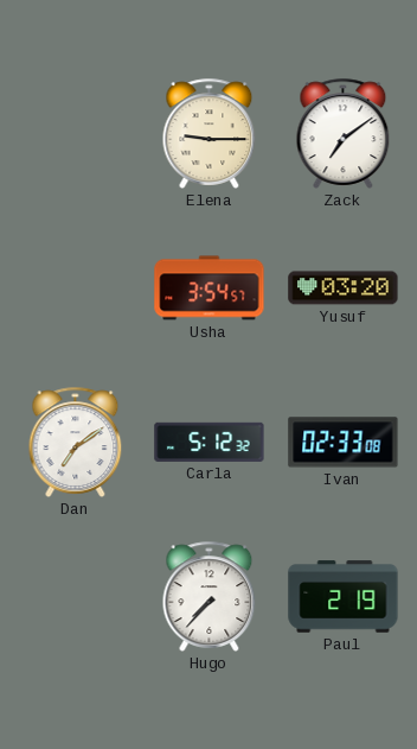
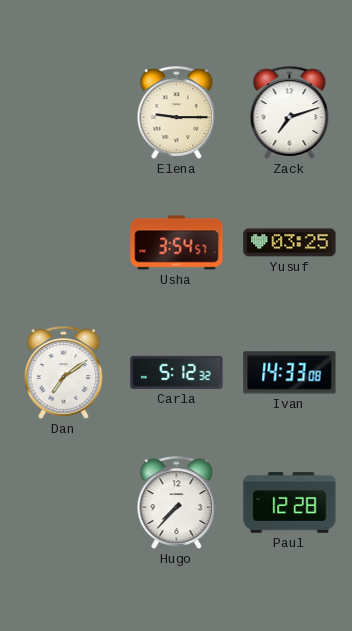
Zack: 7:09 -> 7:12 (290, 112)
Yusuf: 03:20 -> 03:25 (290, 243)
Ivan: 02:33 -> 14:33 (290, 373)
Paul: 2:19 -> 12:28 (290, 503)
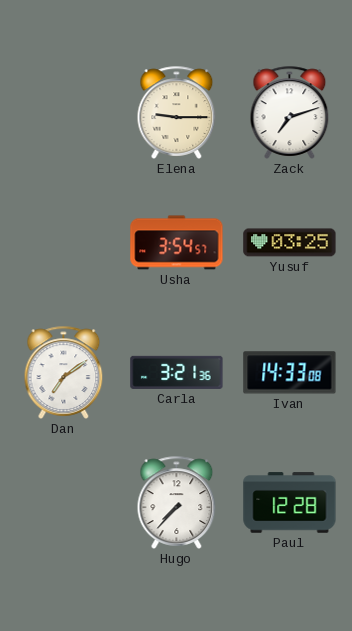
Carla: 5:12 -> 3:21 (177, 372)
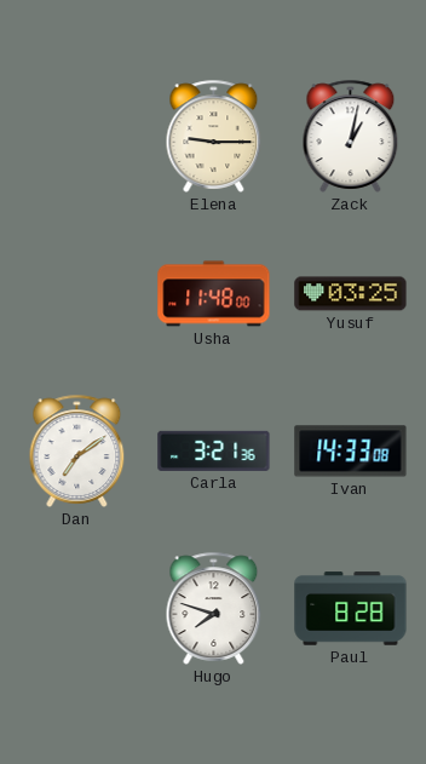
Zack: 7:12 -> 1:02 (351, 136)
Usha: 3:54 -> 11:48 (214, 294)
Hugo: 7:37 -> 7:48 (214, 608)
Paul: 12:28 -> 8:28 (351, 609)
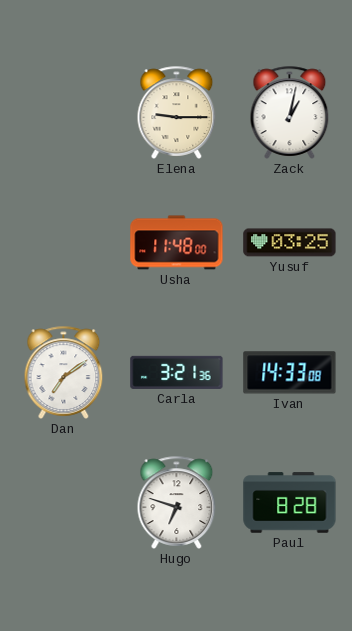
Hugo: 7:48 -> 6:48 (177, 502)
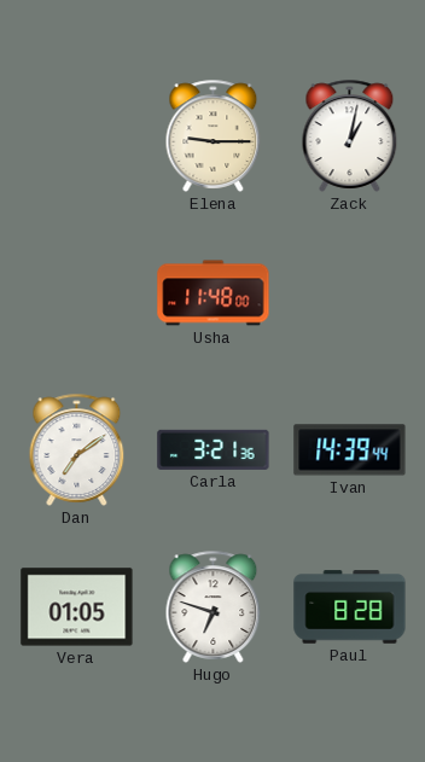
Yusuf: 03:25 -> none (290, 243)
Ivan: 14:33 -> 14:39 (350, 450)
Vera: none -> 01:05 (77, 607)
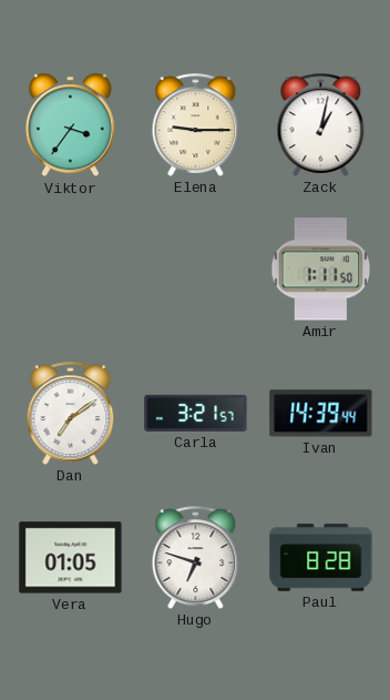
Viktor: none -> 3:36 (70, 125)
Usha: 11:48 -> none (214, 293)
Amir: none -> 1:11 (321, 270)
Carla: 3:21:36 -> 3:21:57 (196, 413)
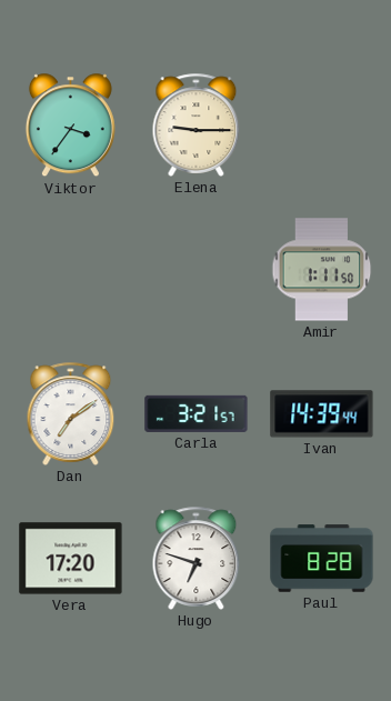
Zack: 1:02 -> none (321, 124)
Vera: 01:05 -> 17:20 (71, 559)
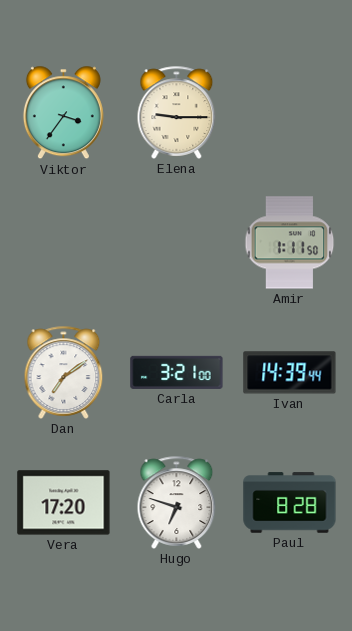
Carla: 3:21:57 -> 3:21:00 (177, 372)
